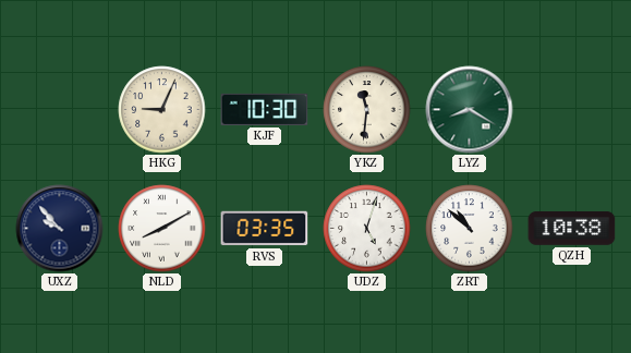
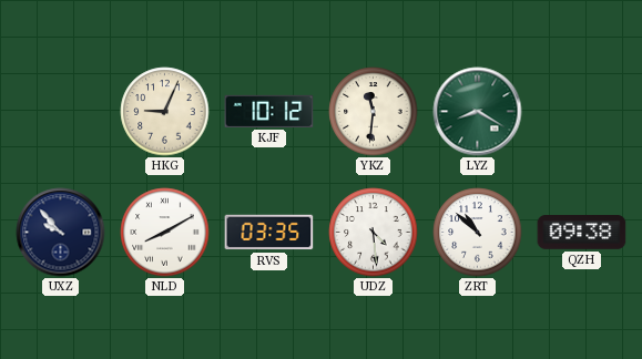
KJF: 10:30 -> 10:12 (269, 111)
UDZ: 5:03 -> 4:29 (374, 233)
QZH: 10:38 -> 09:38 (582, 233)
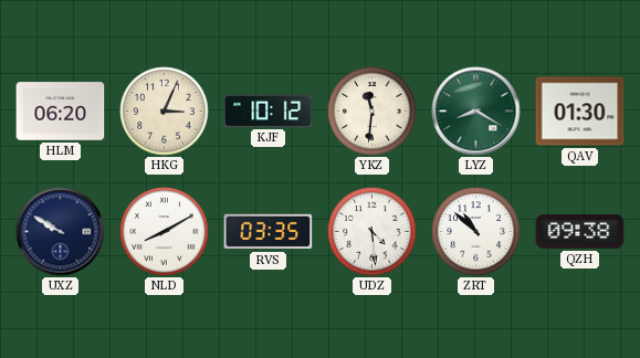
HLM: none -> 06:20 (61, 112)
HKG: 9:04 -> 3:04 (165, 112)
QAV: none -> 01:30 (580, 112)
UXZ: 9:53 -> 9:50 (61, 232)
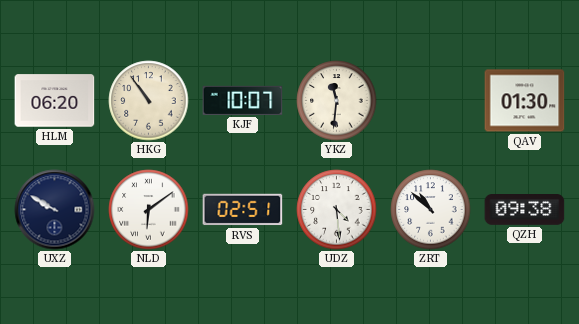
HKG: 3:04 -> 10:54 (149, 101)
KJF: 10:12 -> 10:07 (243, 100)
LYZ: 8:20 -> none (476, 112)
NLD: 8:10 -> 6:09 (149, 210)
RVS: 03:35 -> 02:51 (243, 210)
